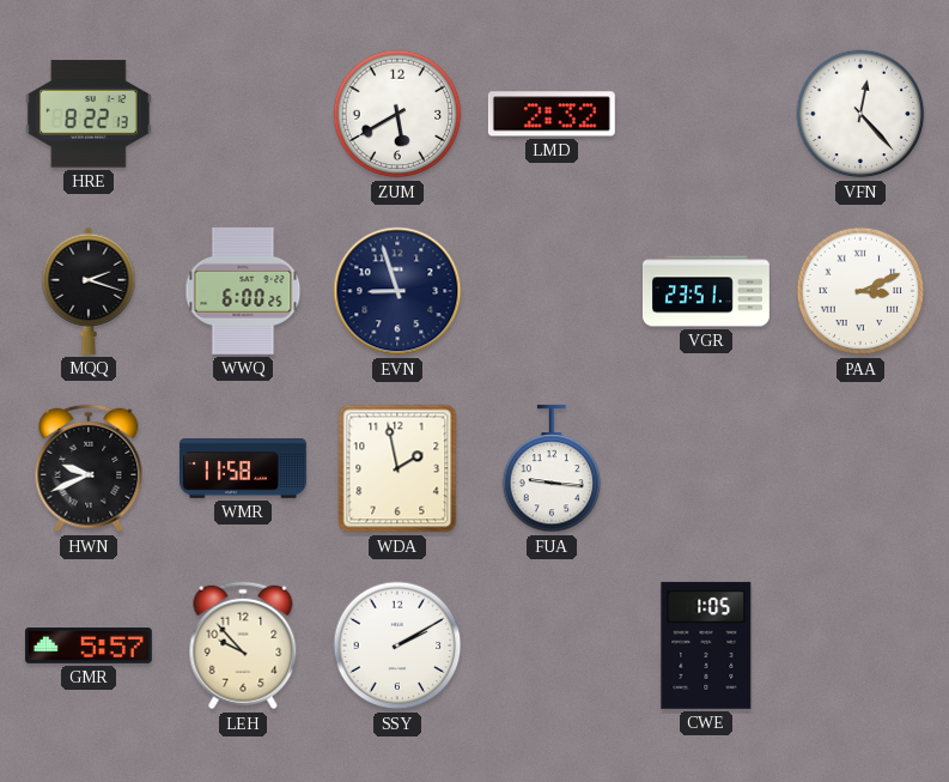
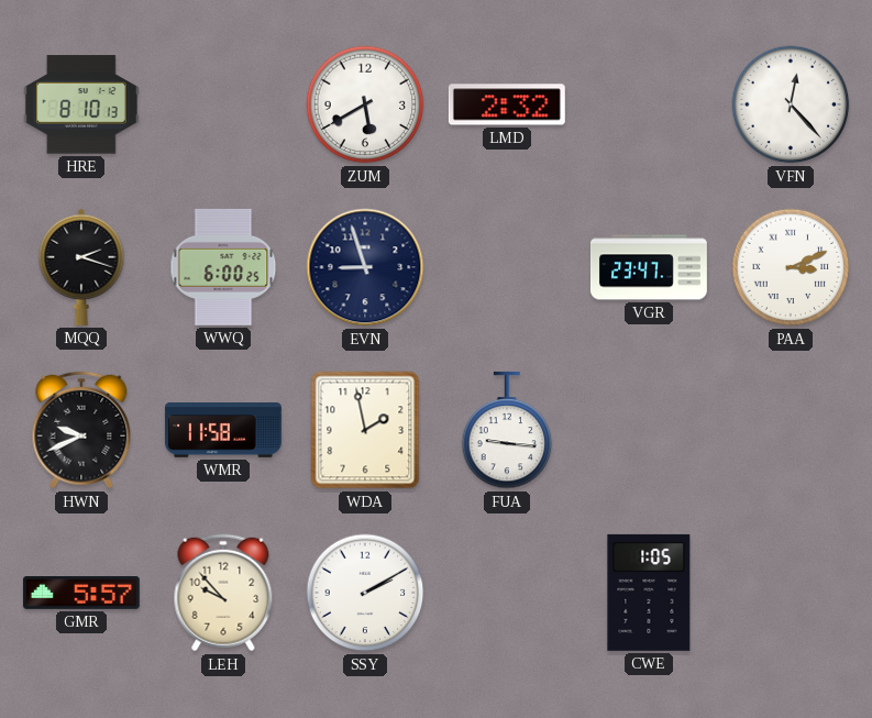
HRE: 8:22 -> 8:10 (81, 104)
VGR: 23:51 -> 23:47 (649, 267)
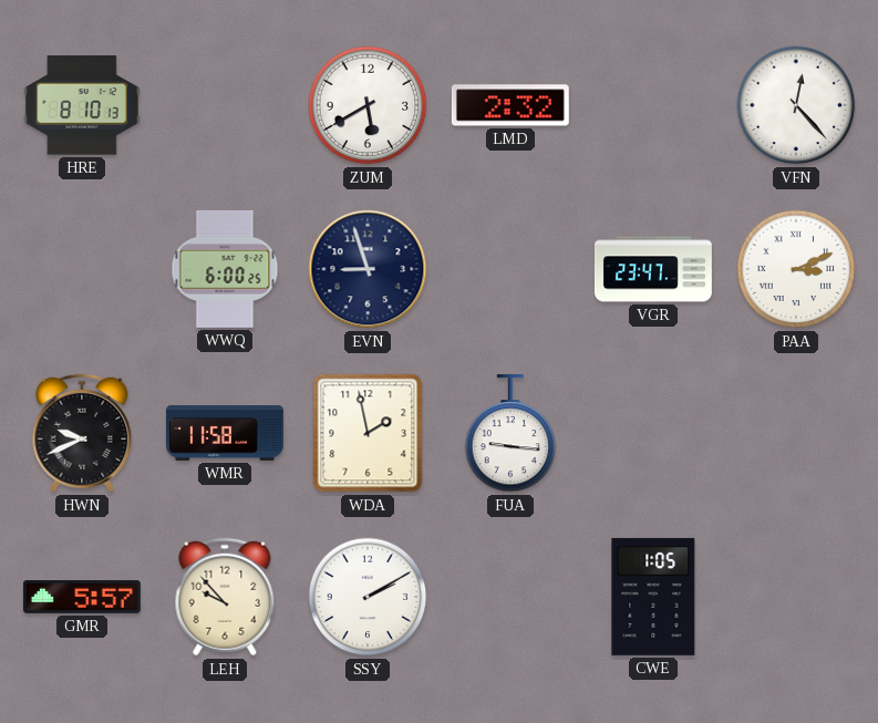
MQQ: 2:18 -> none (81, 267)
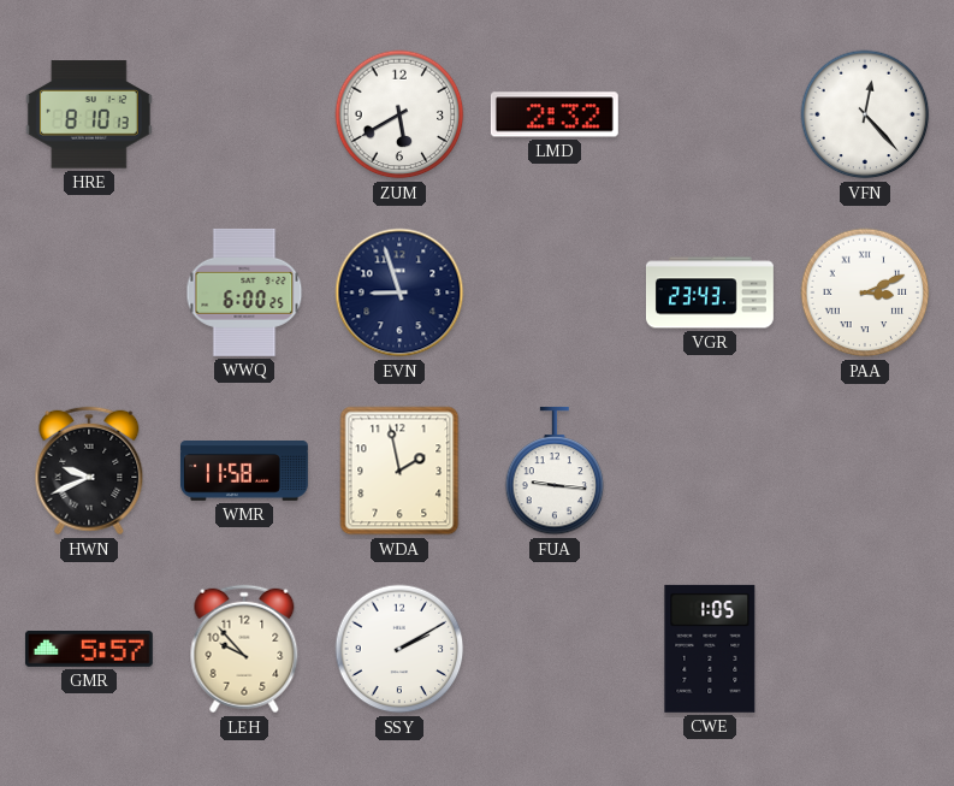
VGR: 23:47 -> 23:43 (710, 292)
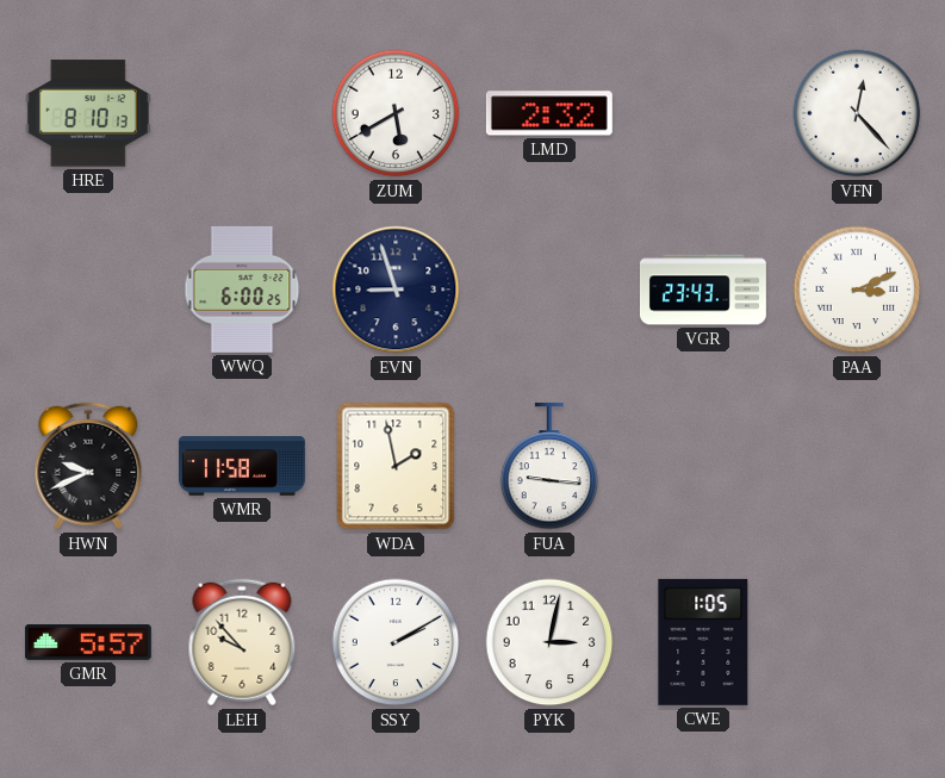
PYK: none -> 3:02 (549, 642)
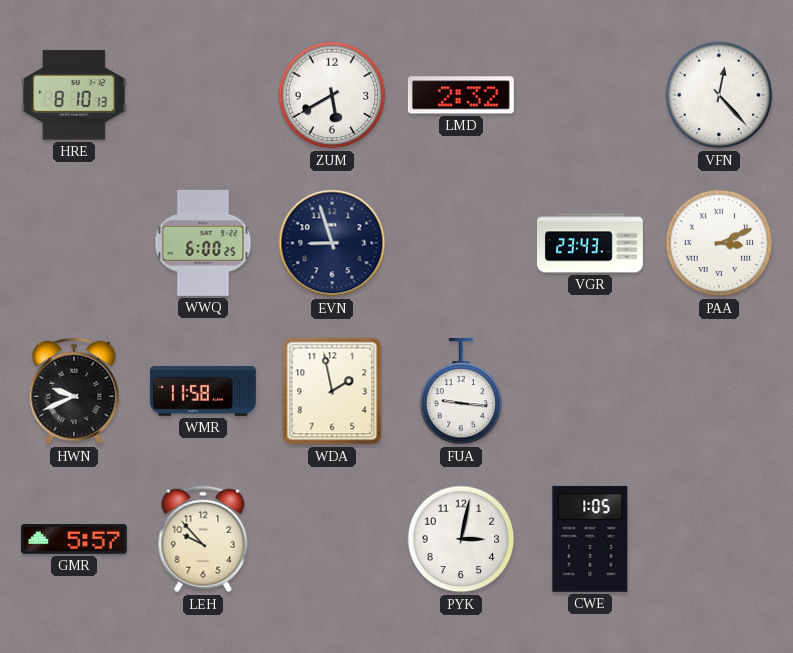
SSY: 2:10 -> none (396, 642)
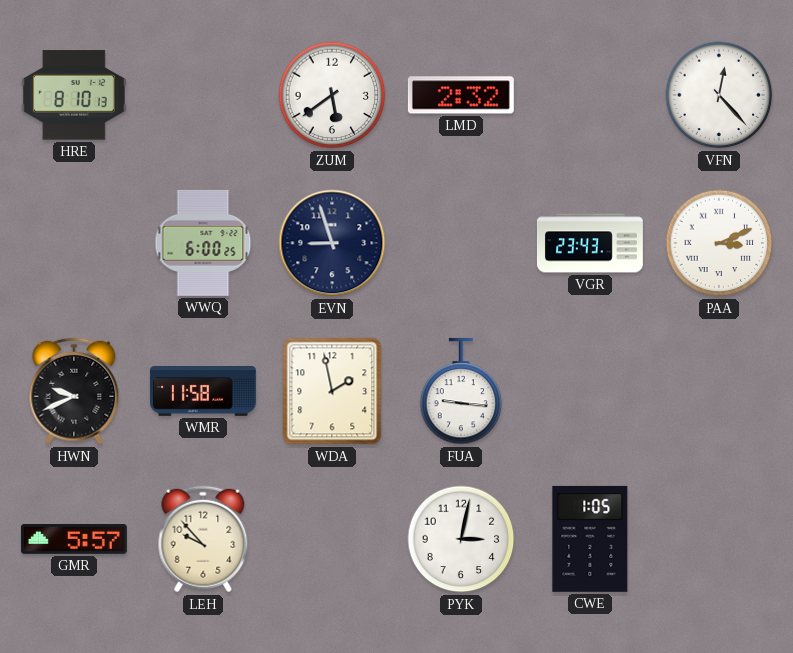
ZUM: 5:40 -> 5:39 (332, 95)
